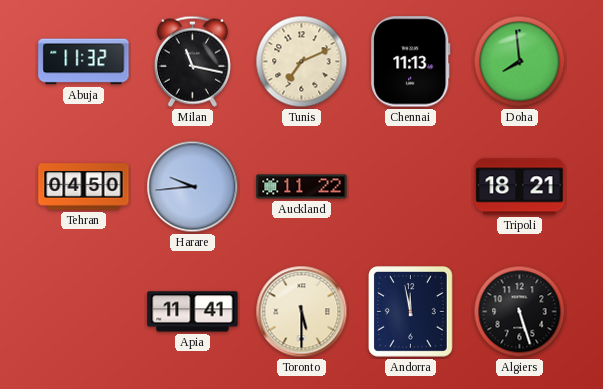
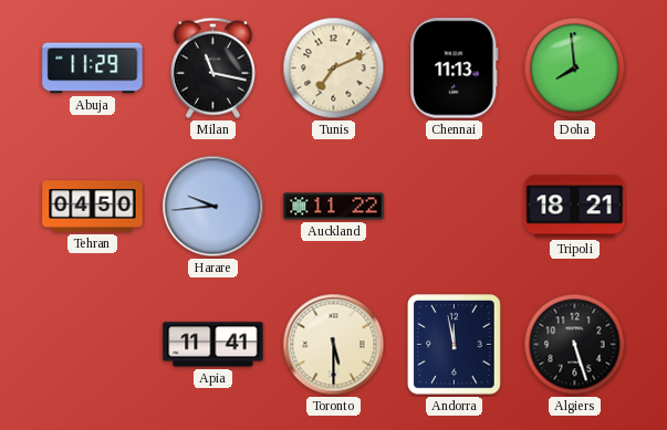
Abuja: 11:32 -> 11:29 (93, 69)
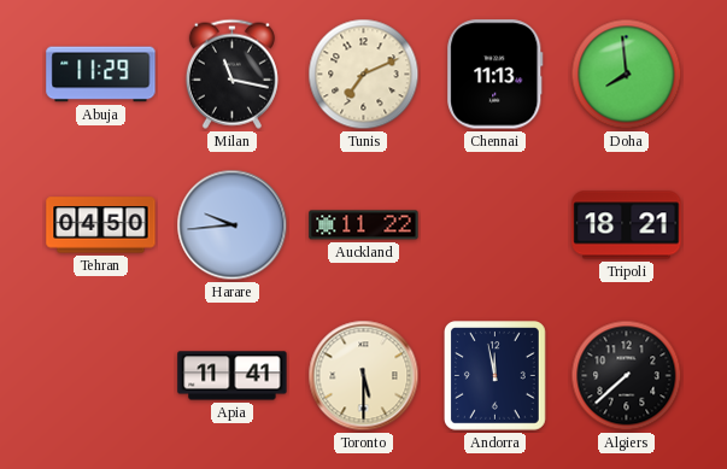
Algiers: 5:27 -> 7:38 (627, 376)
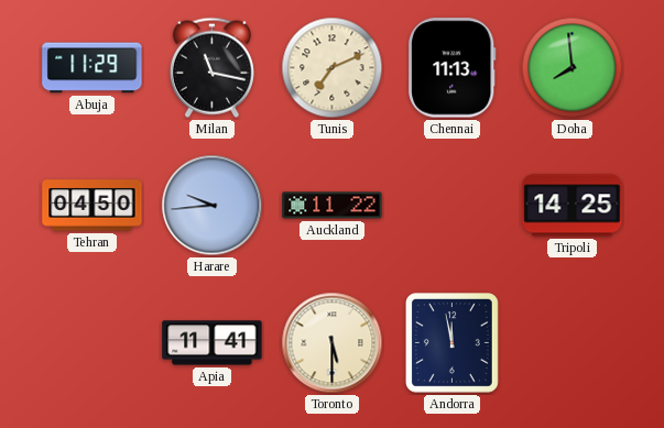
Tripoli: 18:21 -> 14:25 (573, 206)
Algiers: 7:38 -> none (627, 376)
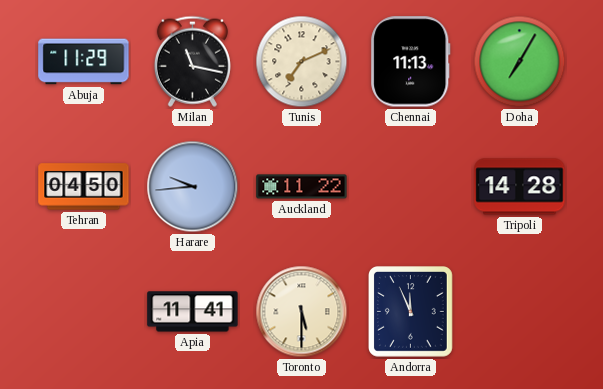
Doha: 7:59 -> 7:05 (520, 62)
Tripoli: 14:25 -> 14:28 (520, 187)
Andorra: 11:58 -> 11:56 (411, 312)
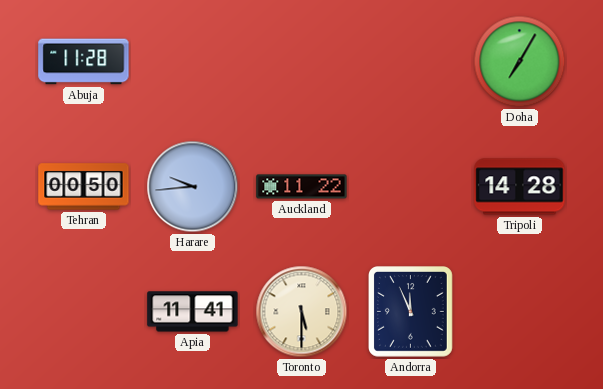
Abuja: 11:29 -> 11:28 (84, 62)
Milan: 11:17 -> none (192, 61)
Tunis: 7:11 -> none (302, 62)
Chennai: 11:13 -> none (411, 62)
Tehran: 04:50 -> 00:50 (84, 187)
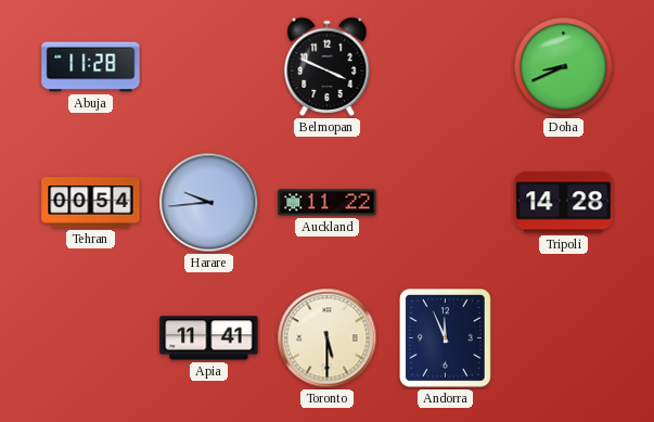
Belmopan: none -> 3:49 (328, 66)
Doha: 7:05 -> 8:41 (564, 67)
Tehran: 00:50 -> 00:54 (91, 203)
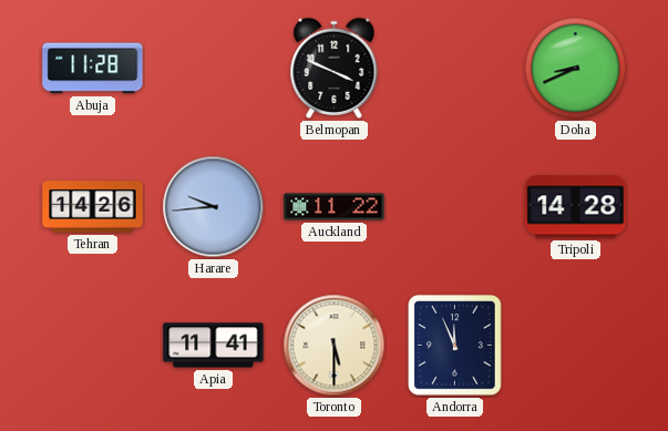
Tehran: 00:54 -> 14:26 (93, 207)
